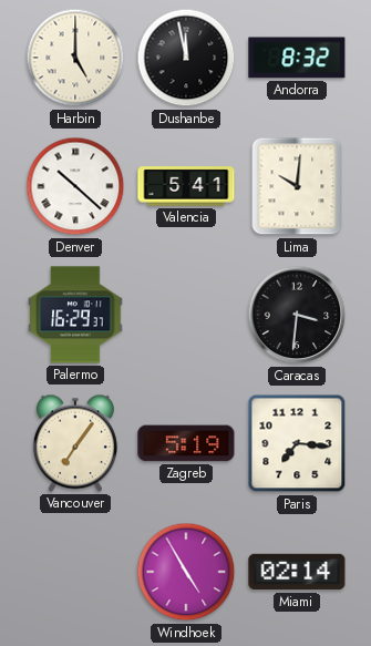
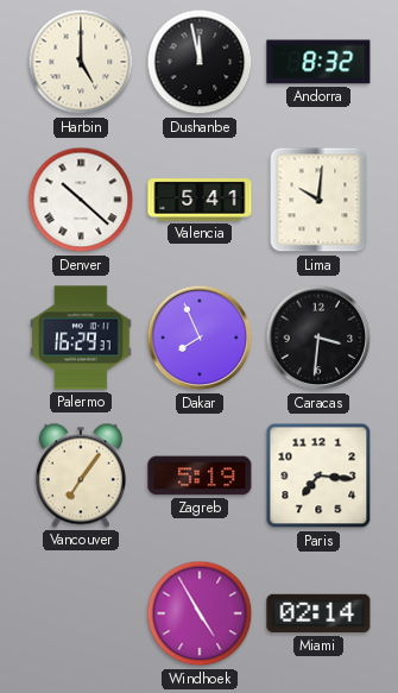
Dakar: none -> 7:56 (200, 338)
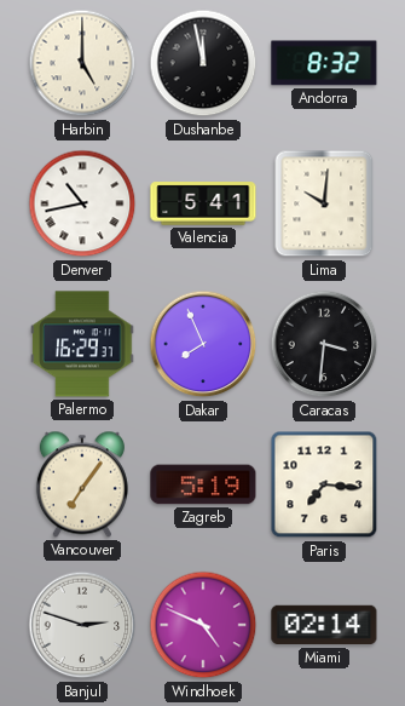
Denver: 10:22 -> 10:43 (82, 203)
Banjul: none -> 2:48 (82, 625)
Windhoek: 4:55 -> 4:49 (203, 625)
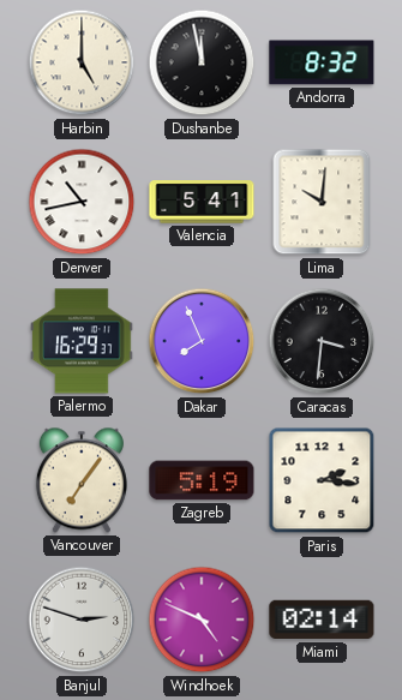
Paris: 7:16 -> 2:16 (322, 480)
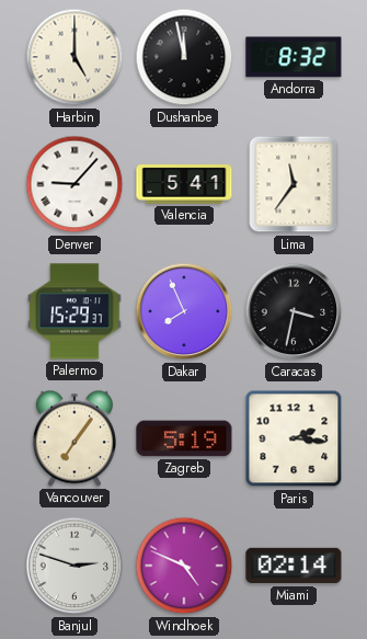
Denver: 10:43 -> 9:07 (74, 184)
Lima: 10:01 -> 11:36 (294, 184)
Palermo: 16:29 -> 15:29 (74, 311)
Caracas: 3:31 -> 3:32 (294, 311)
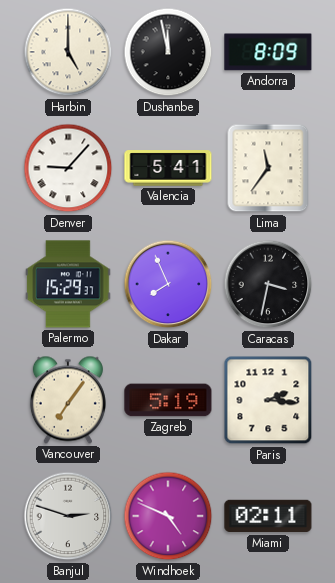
Andorra: 8:32 -> 8:09 (268, 52)
Miami: 02:14 -> 02:11 (268, 516)
